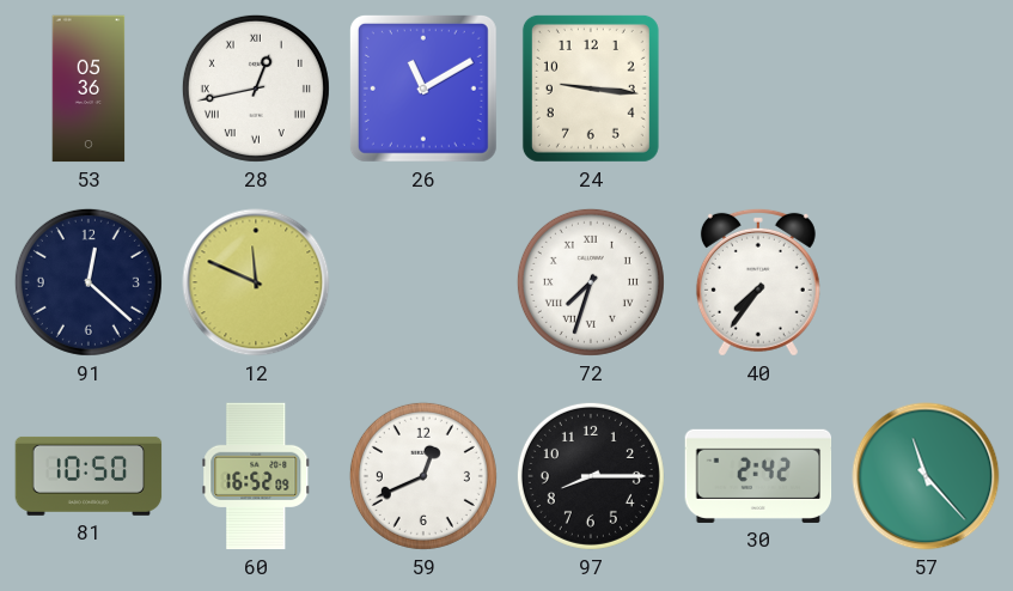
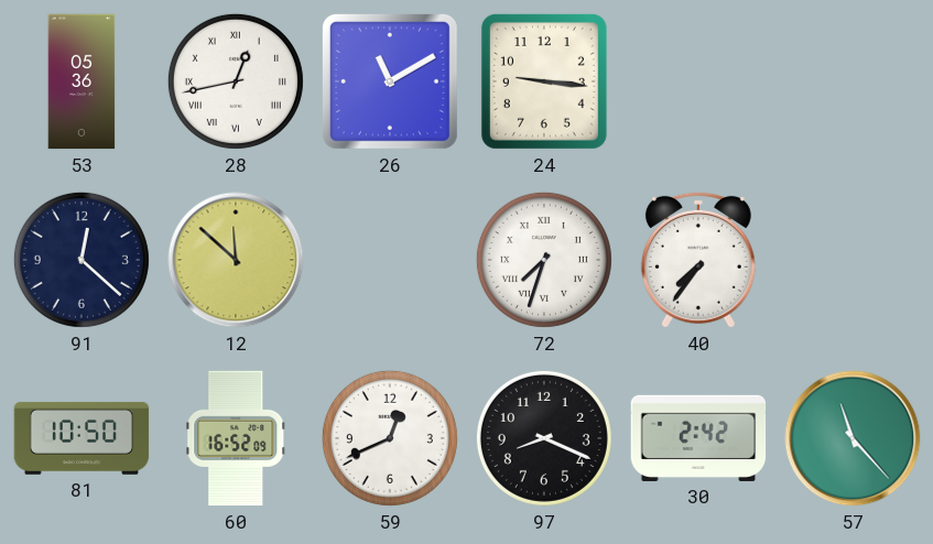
12: 11:49 -> 11:52 (236, 260)
97: 8:15 -> 8:19 (544, 438)
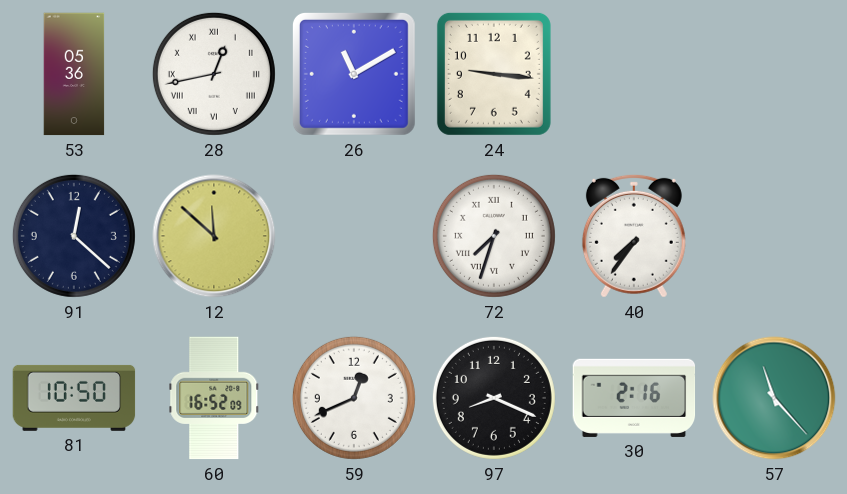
30: 2:42 -> 2:16 (634, 398)
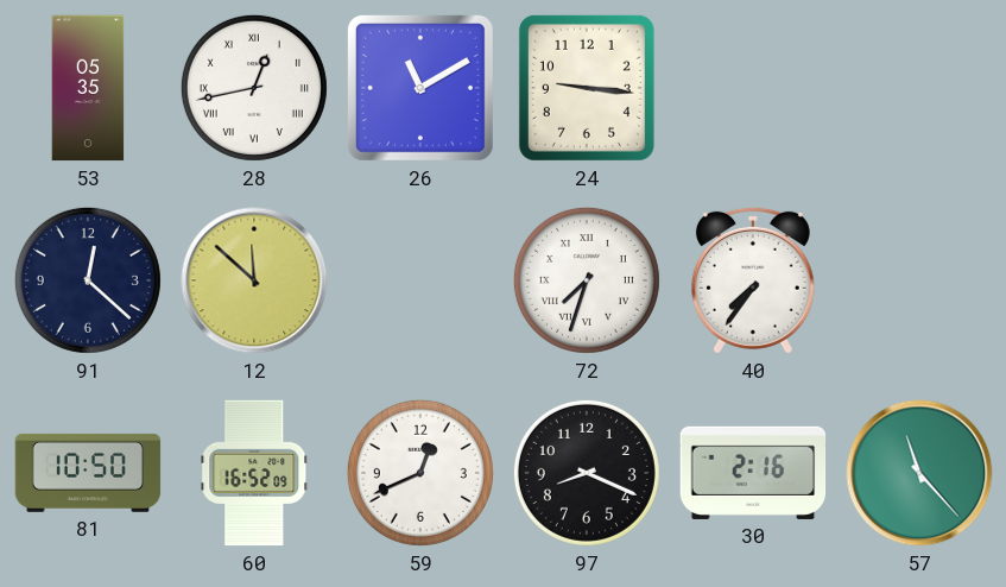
53: 05:36 -> 05:35 (88, 88)
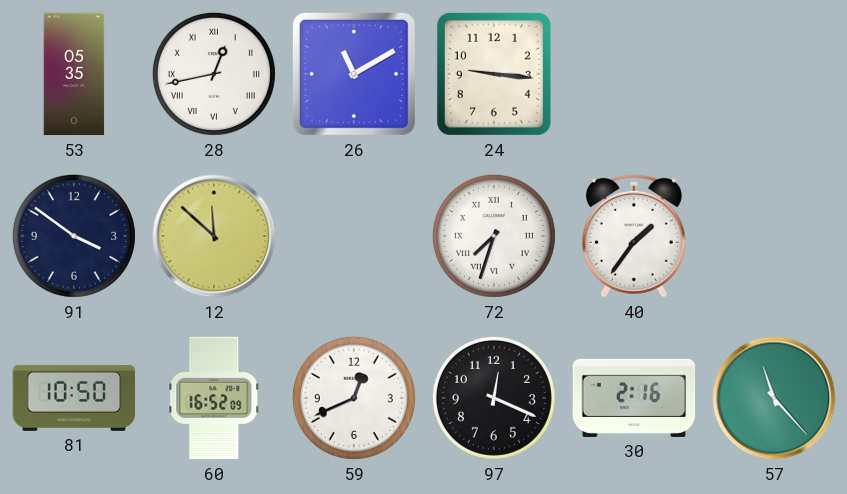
91: 12:22 -> 3:51 (74, 236)
40: 7:36 -> 1:36 (634, 236)
97: 8:19 -> 12:19 (494, 398)
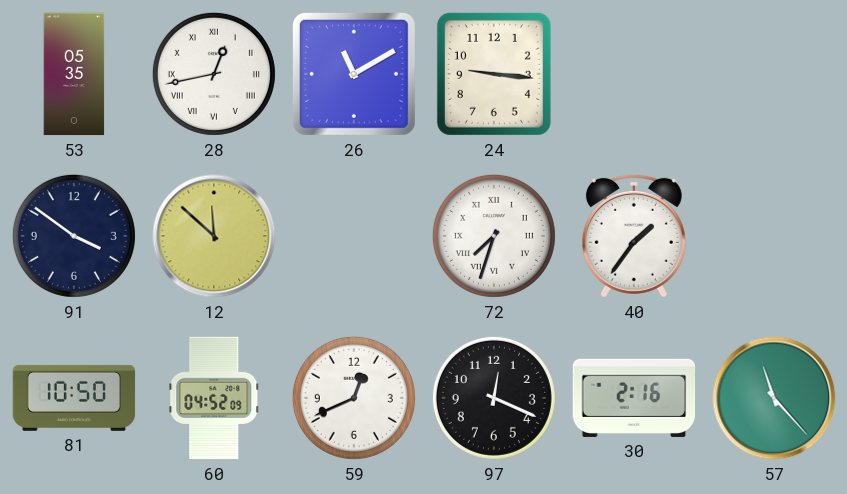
60: 16:52 -> 04:52 (214, 398)
